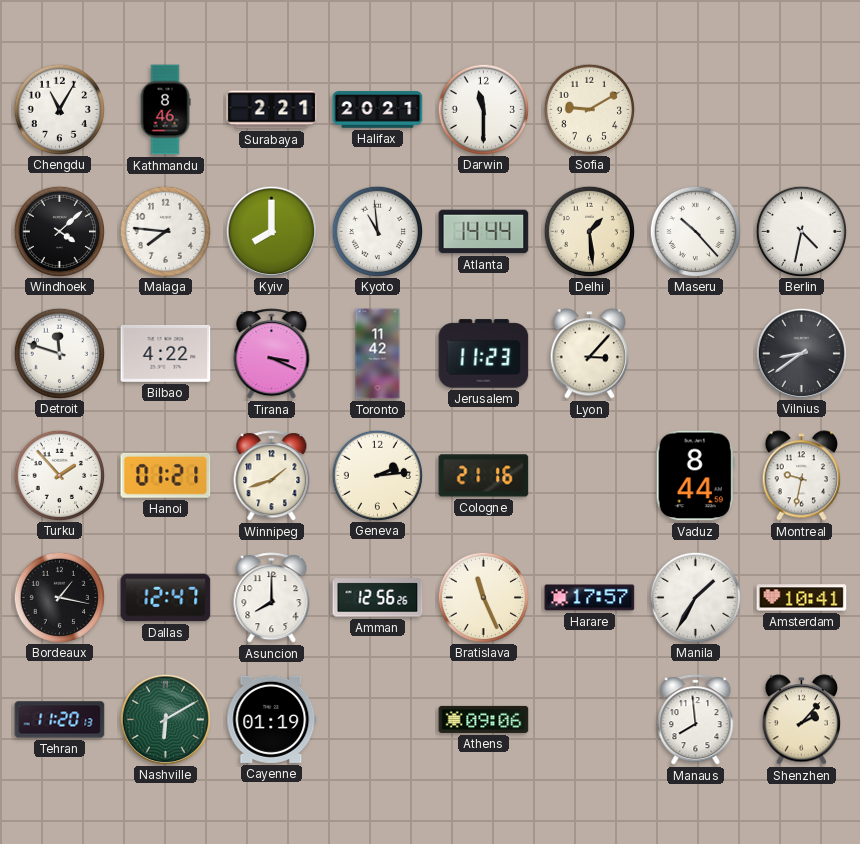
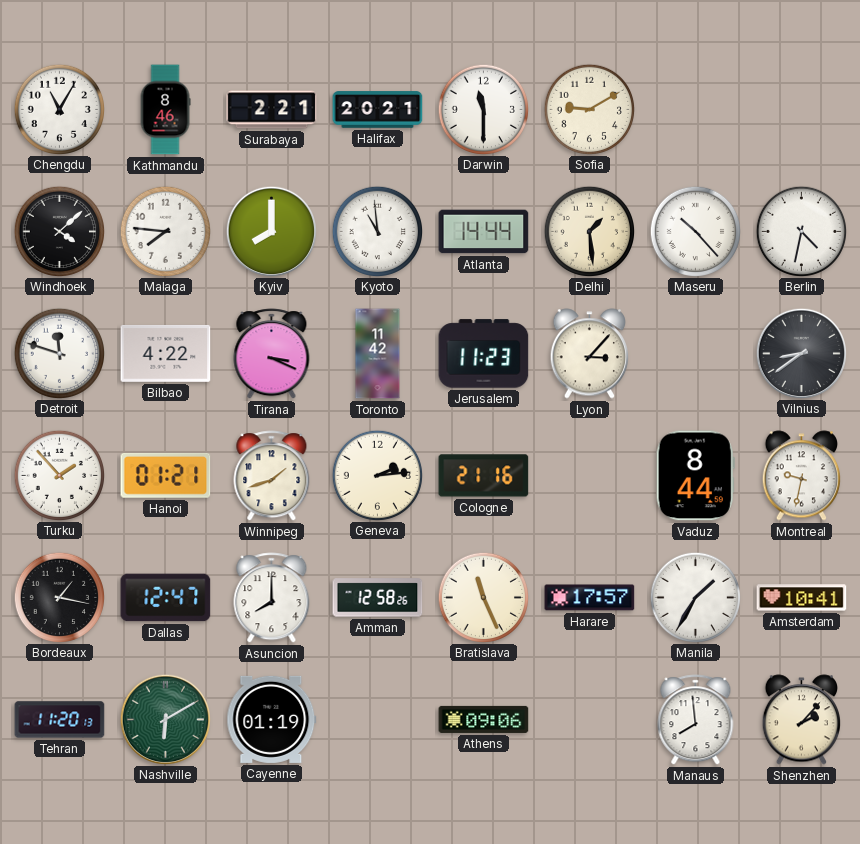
Amman: 12:56 -> 12:58 (378, 598)
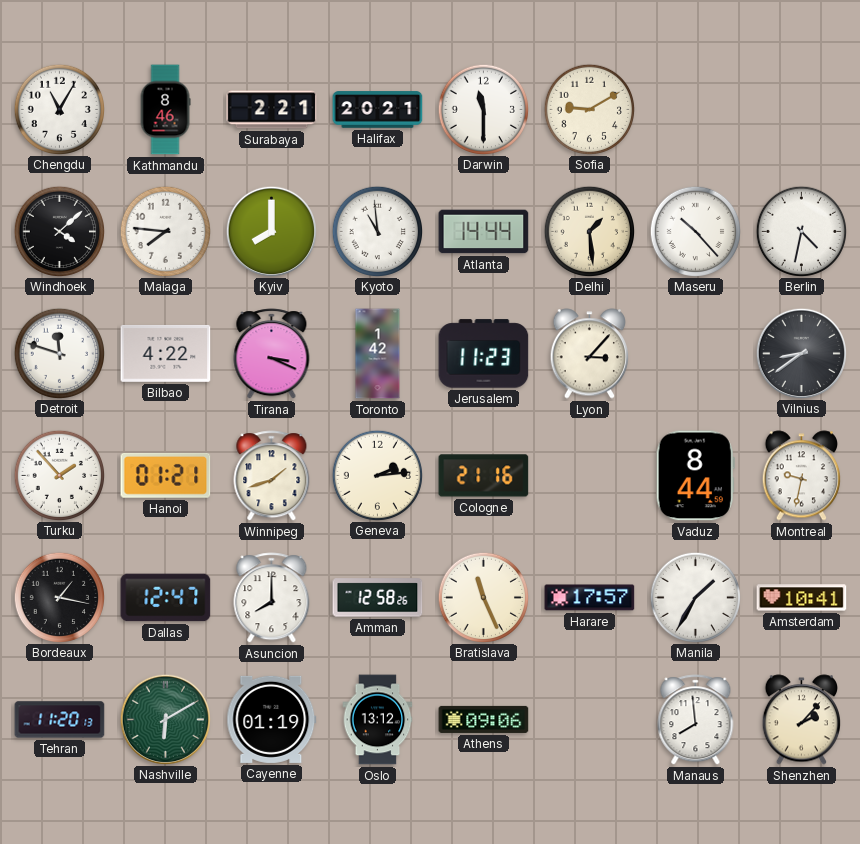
Toronto: 11:42 -> 1:42 (378, 354)
Oslo: none -> 13:12 (378, 720)
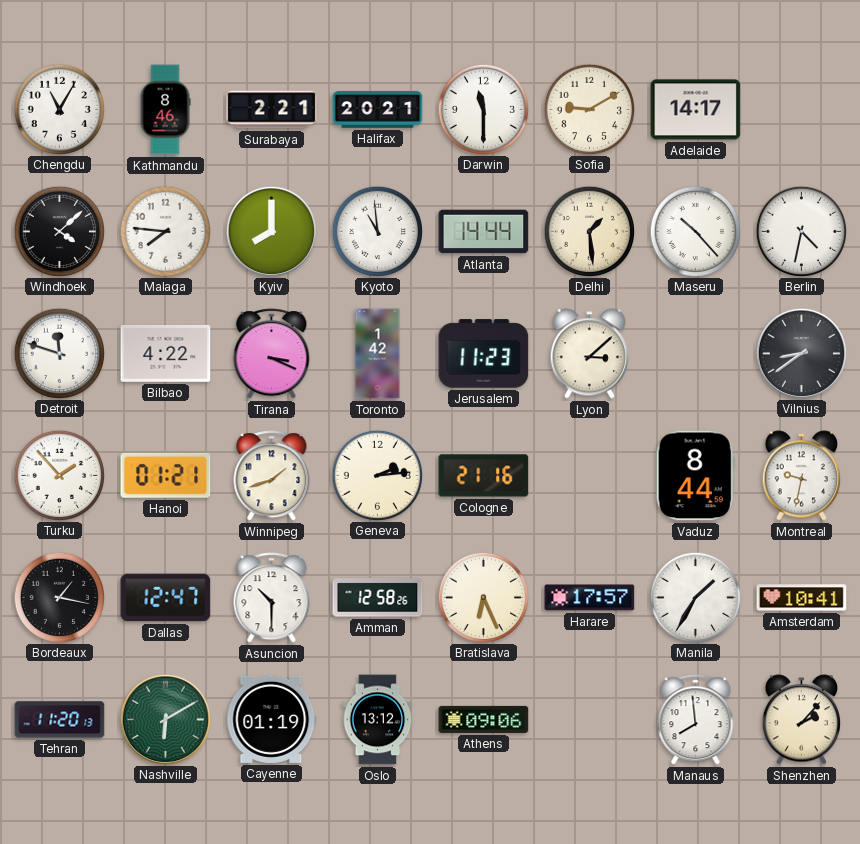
Adelaide: none -> 14:17 (696, 110)
Lyon: 3:07 -> 3:08 (589, 354)
Asuncion: 8:00 -> 10:30 (272, 598)
Bratislava: 11:26 -> 6:26 (483, 597)
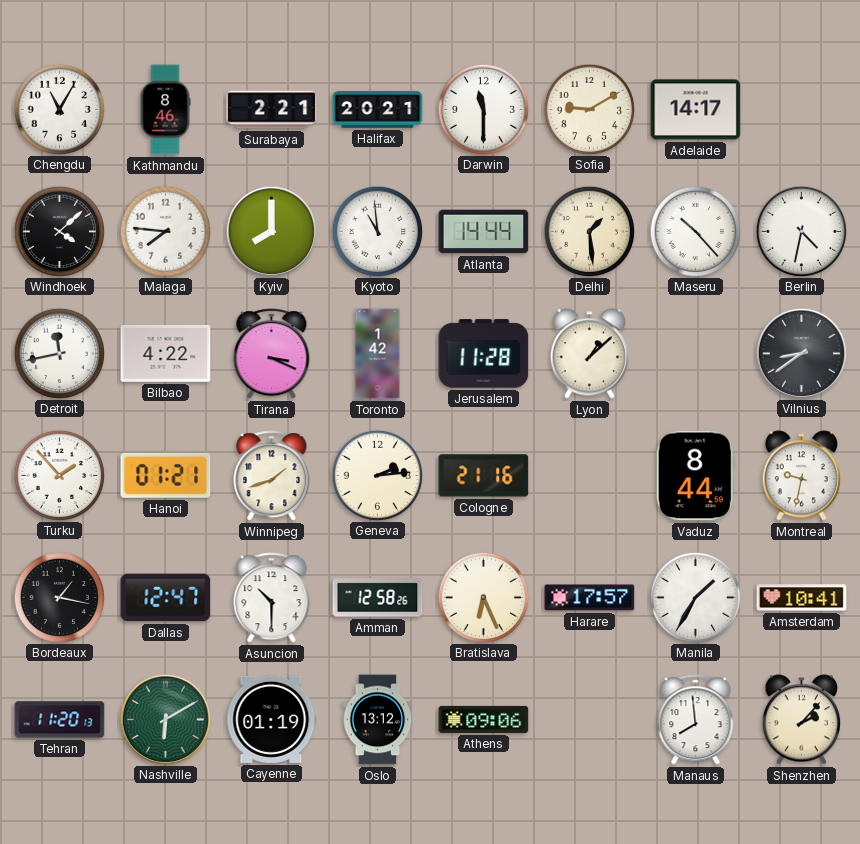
Detroit: 11:48 -> 11:43 (59, 353)
Jerusalem: 11:23 -> 11:28 (484, 354)
Lyon: 3:08 -> 1:08 (589, 354)
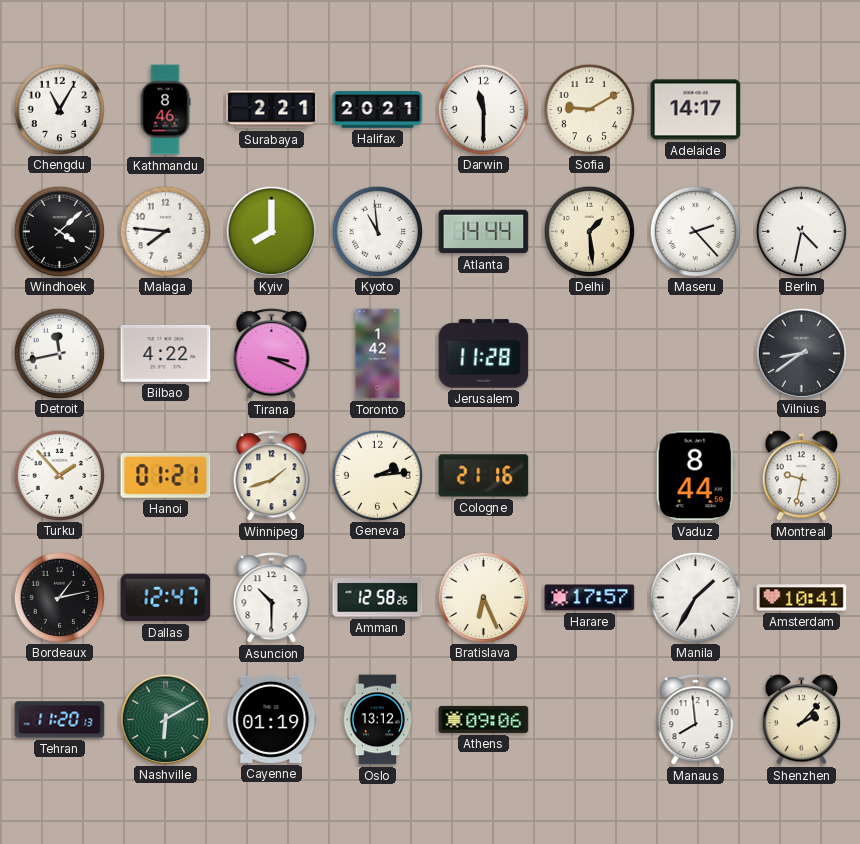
Maseru: 10:23 -> 2:23 (695, 231)
Lyon: 1:08 -> none (589, 354)
Bordeaux: 1:17 -> 1:13 (59, 597)
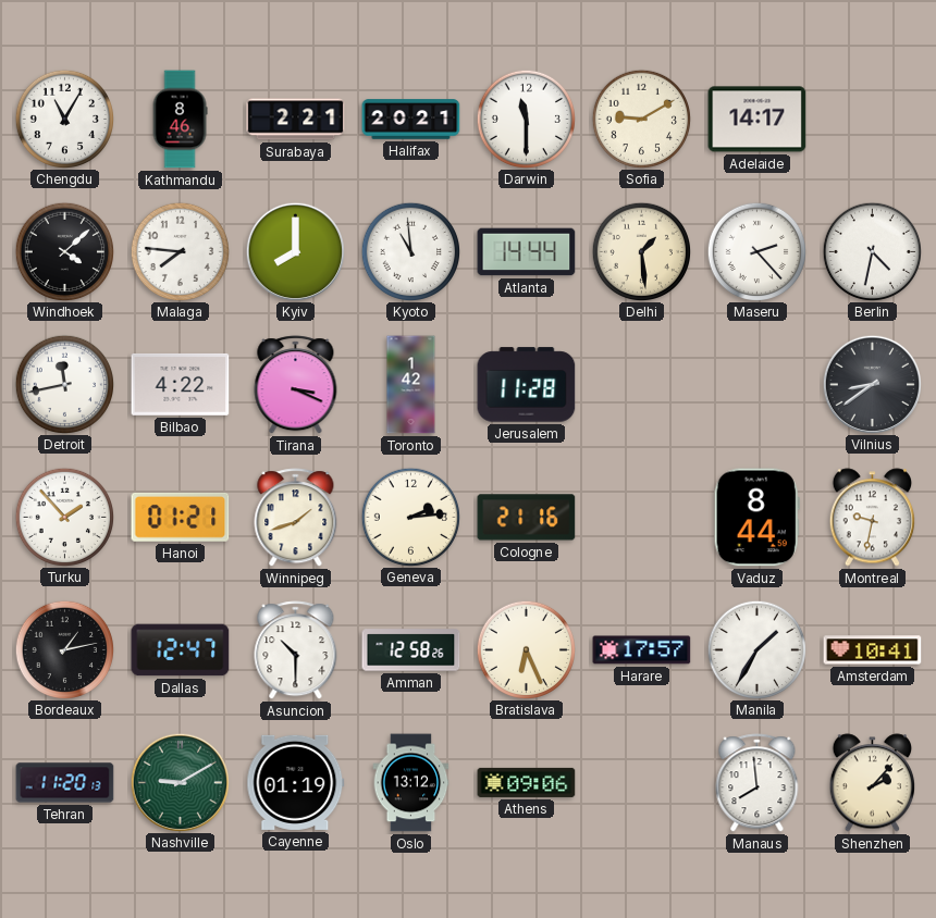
Nashville: 6:10 -> 9:10 (180, 782)
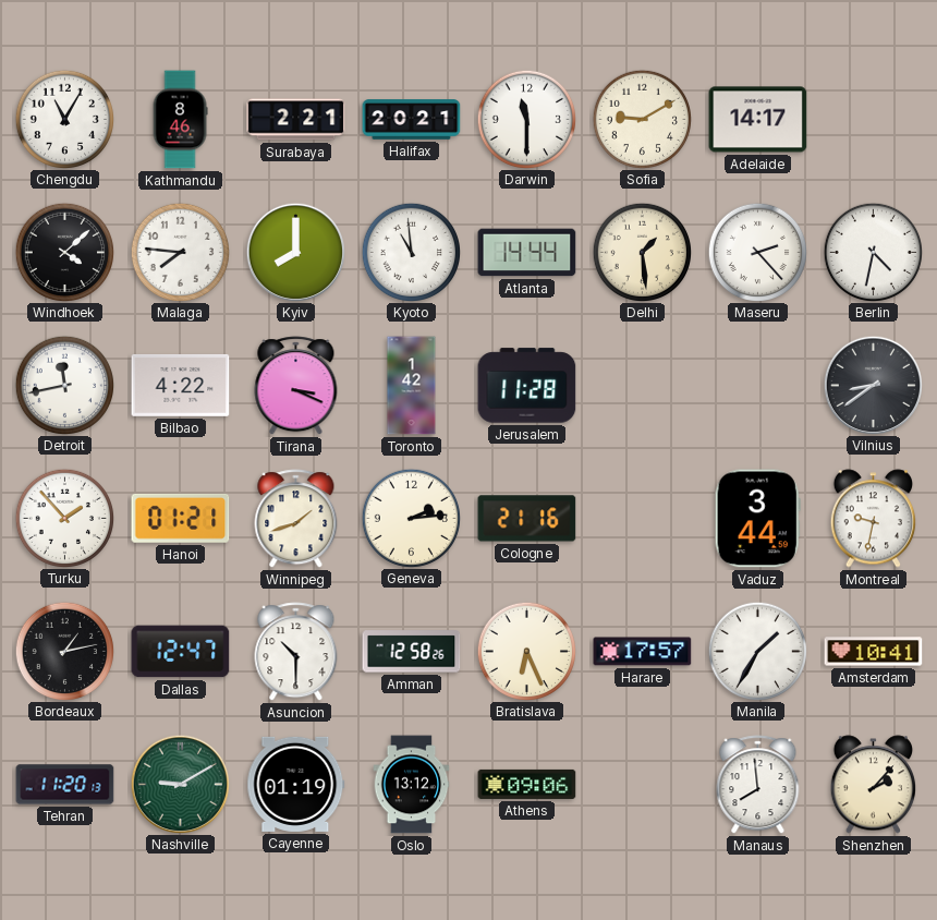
Vaduz: 8:44 -> 3:44 (757, 519)
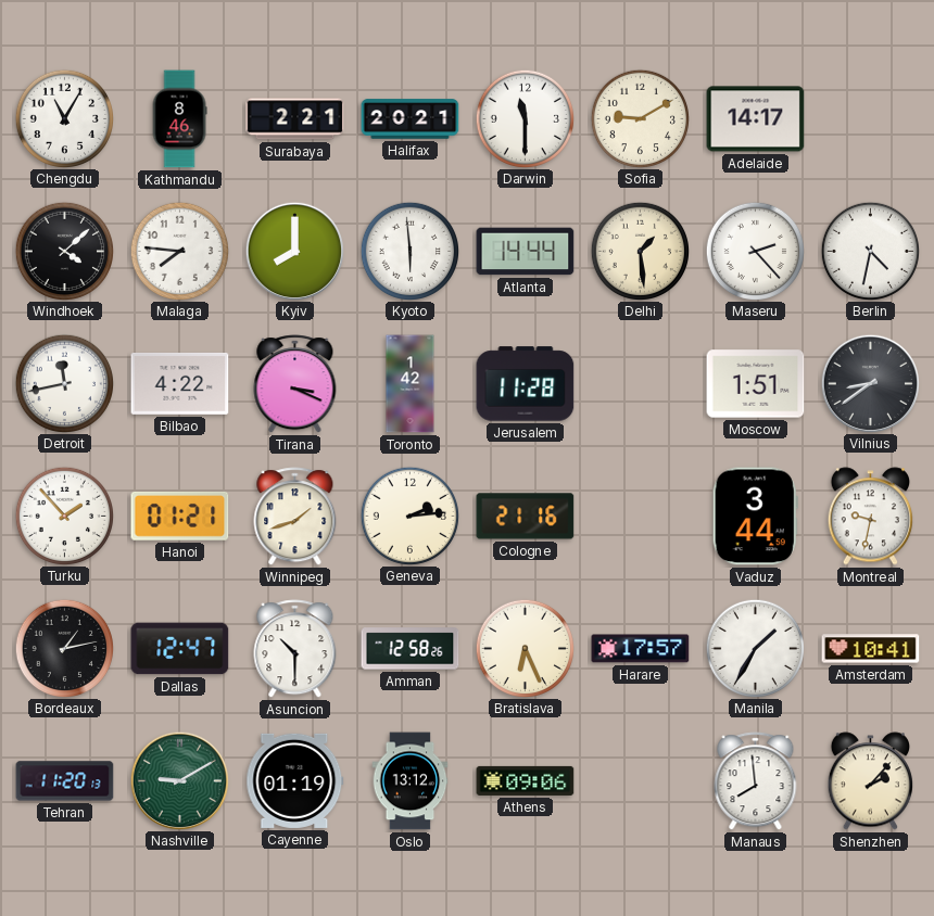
Kyoto: 10:59 -> 5:59 (409, 251)
Moscow: none -> 1:51 (756, 384)
